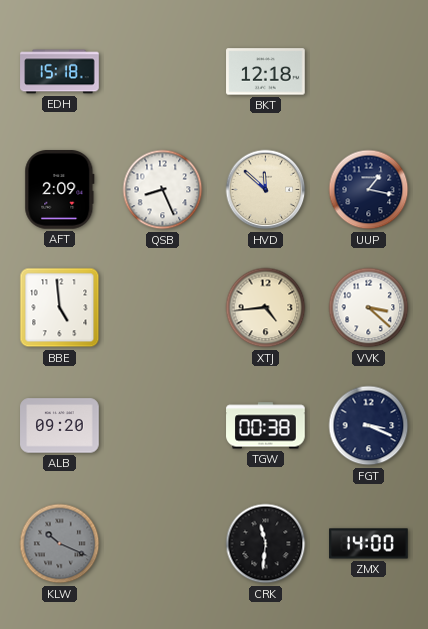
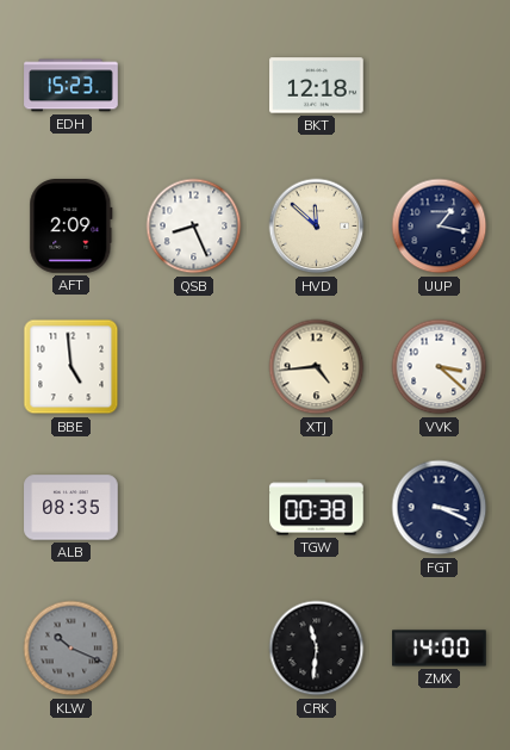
EDH: 15:18 -> 15:23 (71, 86)
ALB: 09:20 -> 08:35 (71, 508)
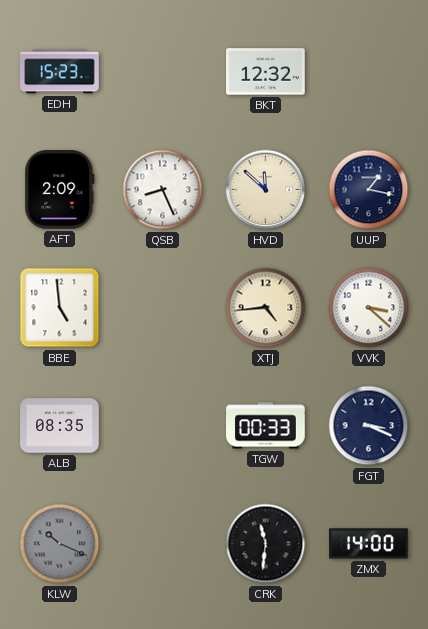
BKT: 12:18 -> 12:32 (266, 72)
TGW: 00:38 -> 00:33 (266, 426)
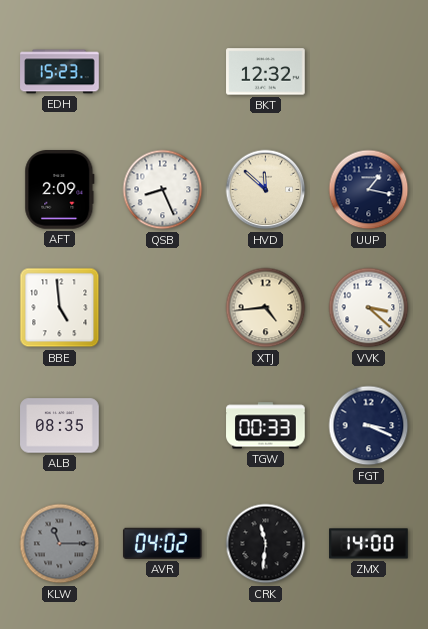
KLW: 10:19 -> 11:15 (60, 544)
AVR: none -> 04:02 (163, 543)
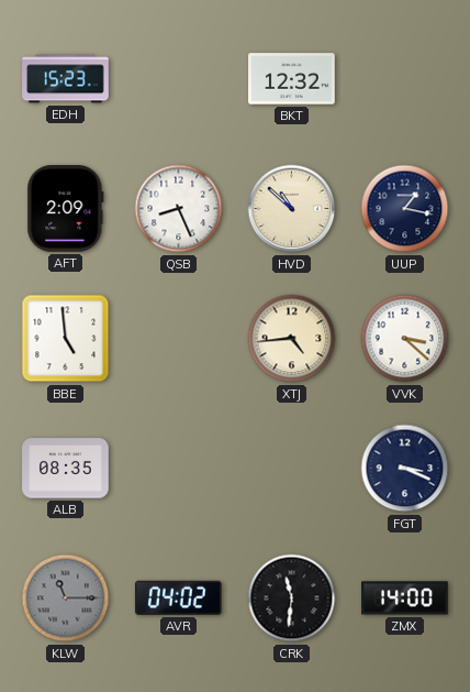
HVD: 11:52 -> 10:52 (292, 209)
TGW: 00:33 -> none (266, 426)
